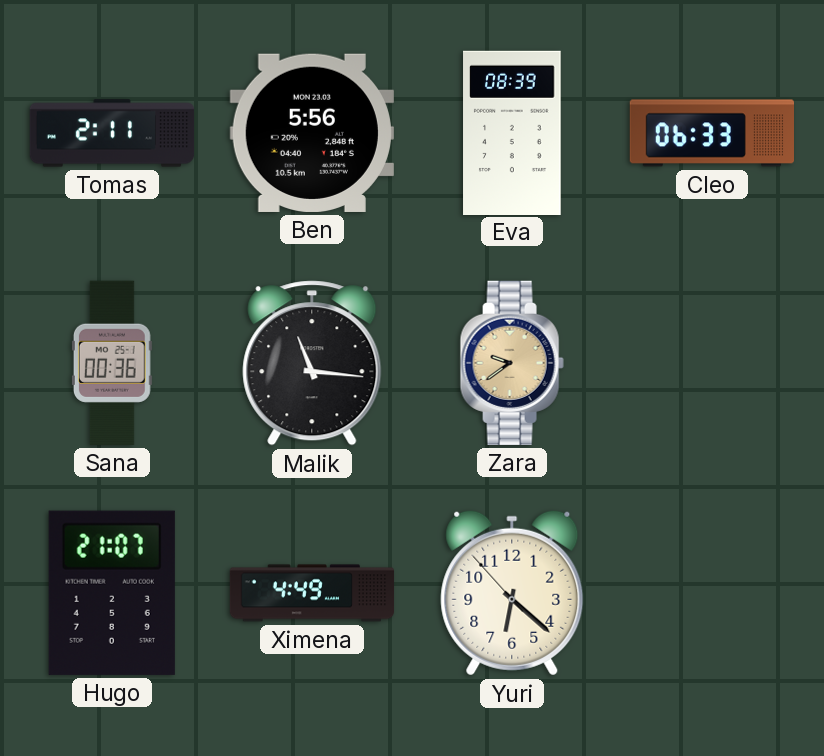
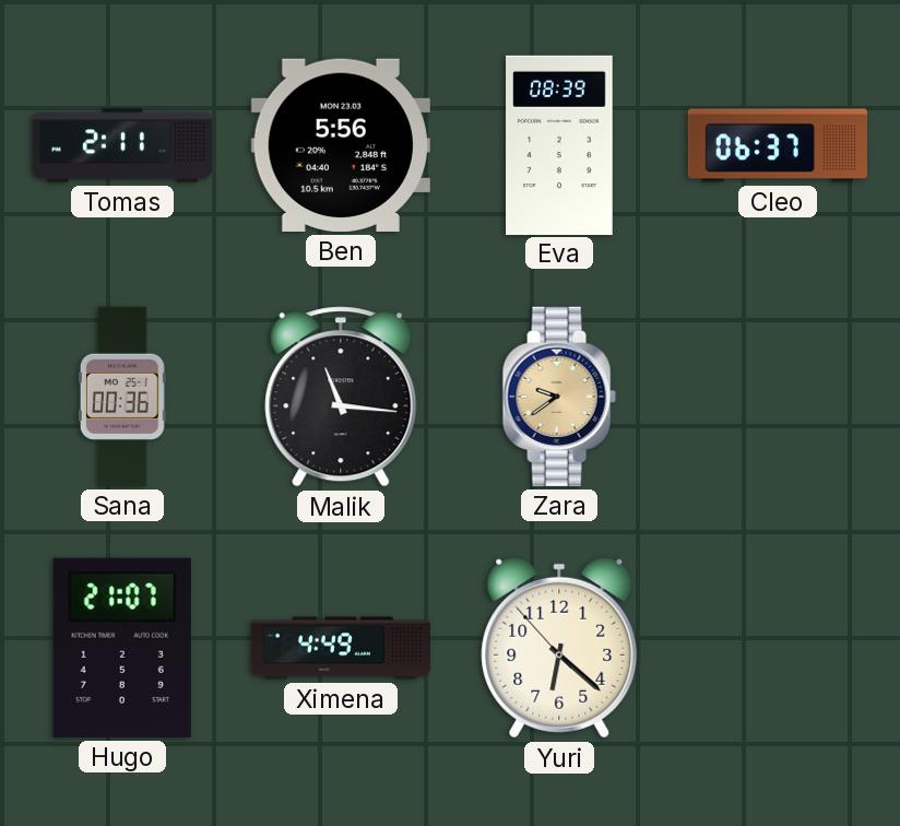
Cleo: 06:33 -> 06:37 (778, 145)
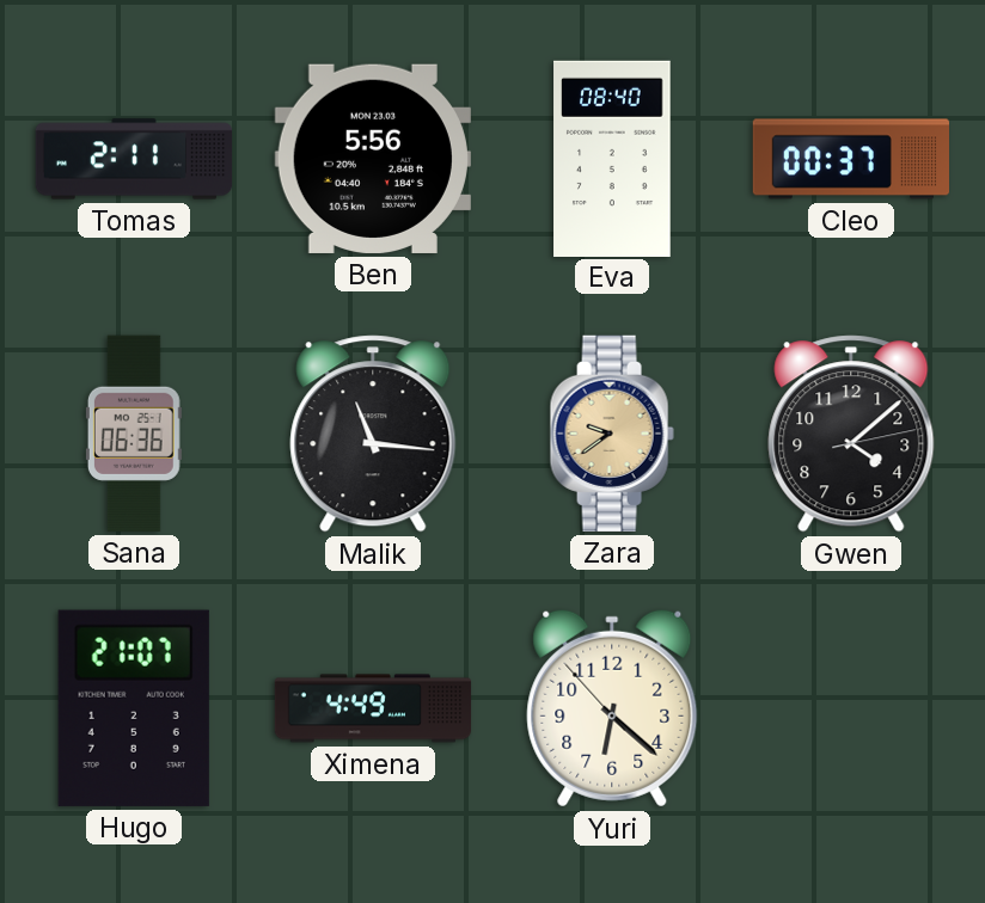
Eva: 08:39 -> 08:40 (612, 158)
Cleo: 06:37 -> 00:37 (851, 159)
Sana: 00:36 -> 06:36 (134, 434)
Gwen: none -> 4:08 (851, 434)
